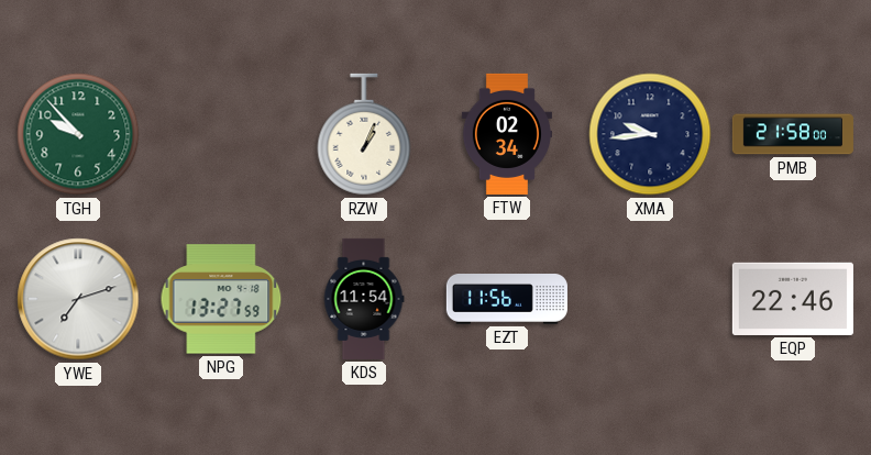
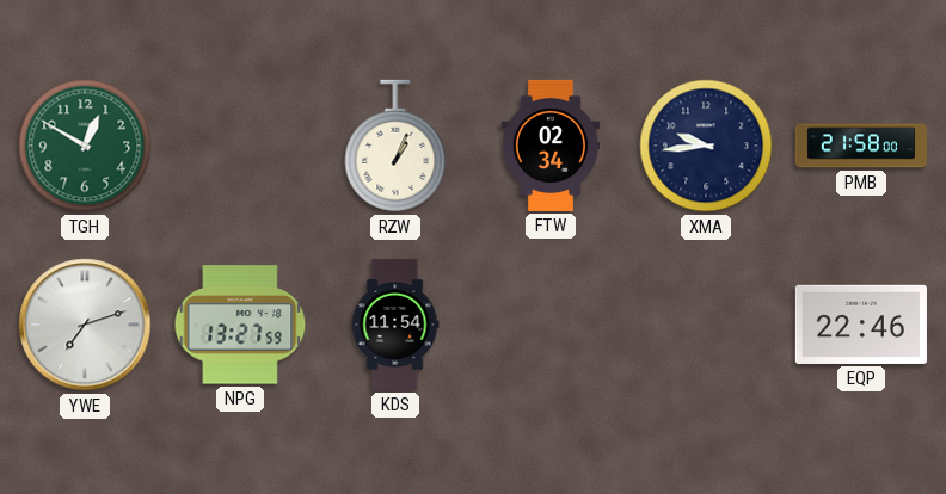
TGH: 9:53 -> 12:50 (85, 146)
EZT: 11:56 -> none (507, 300)
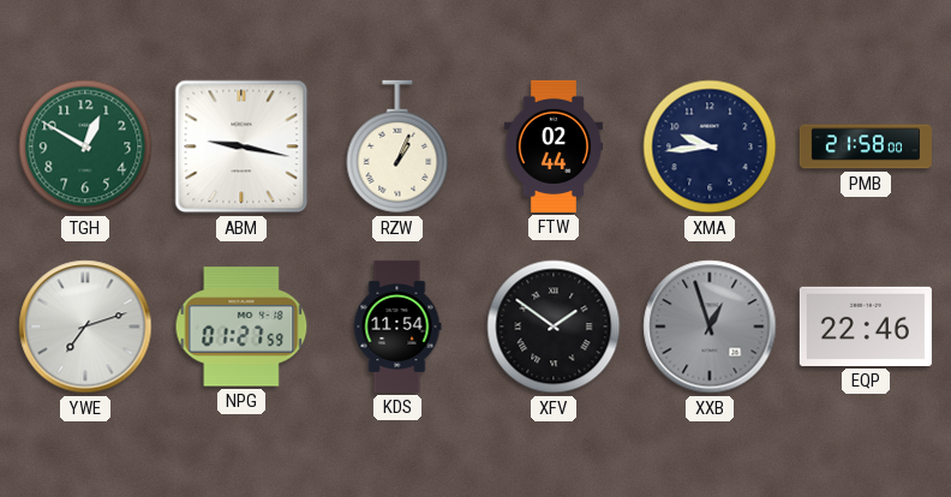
ABM: none -> 9:17 (241, 146)
FTW: 02:34 -> 02:44 (554, 146)
NPG: 13:27 -> 01:27 (241, 327)
XFV: none -> 1:51 (554, 327)
XXB: none -> 12:57 (710, 327)
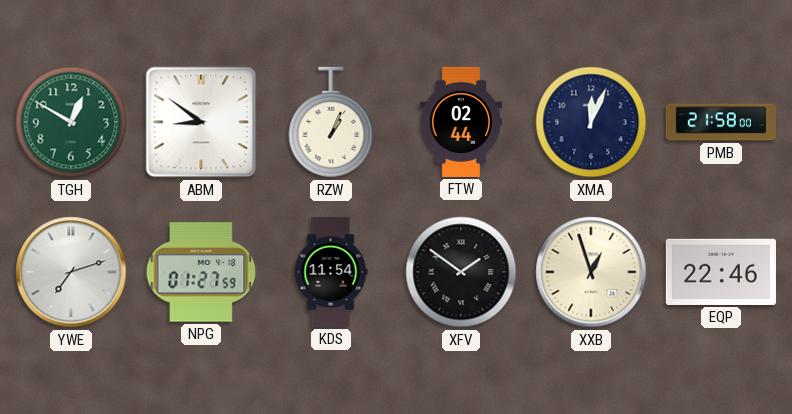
ABM: 9:17 -> 8:51 (201, 122)
XMA: 9:44 -> 12:04 (591, 122)
XXB dial: grey -> cream (591, 272)
